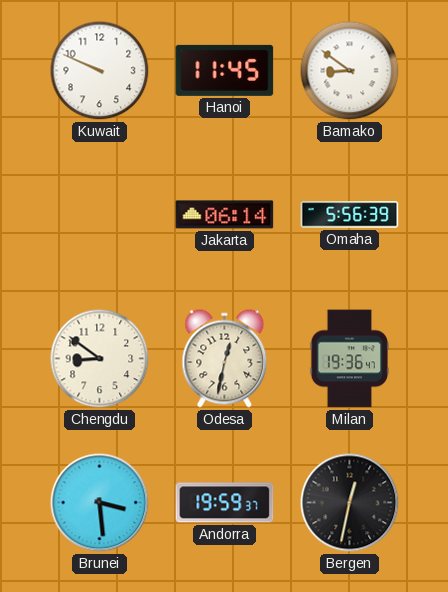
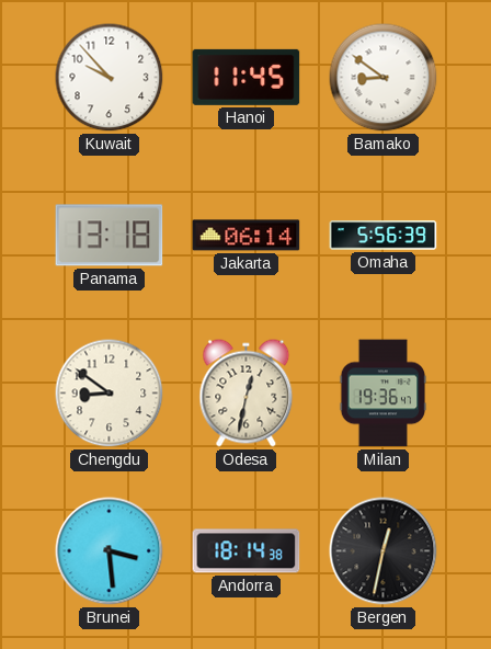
Kuwait: 9:49 -> 9:53 (110, 78)
Panama: none -> 13:18 (110, 236)
Andorra: 19:59 -> 18:14 (247, 551)
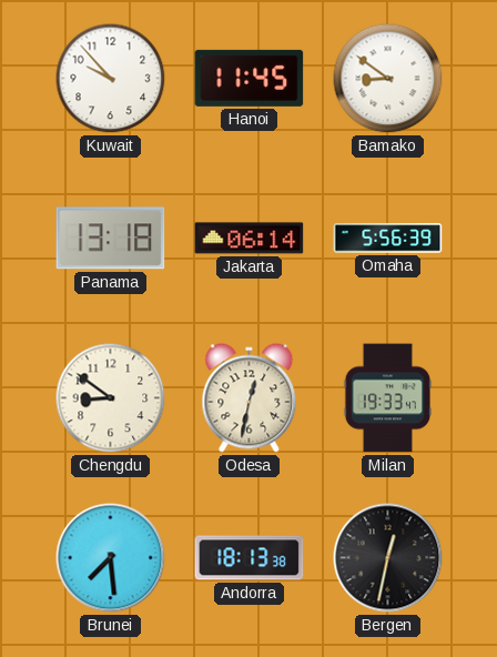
Milan: 19:36 -> 19:33 (388, 398)
Brunei: 3:29 -> 7:29 (111, 558)
Andorra: 18:14 -> 18:13 (250, 558)
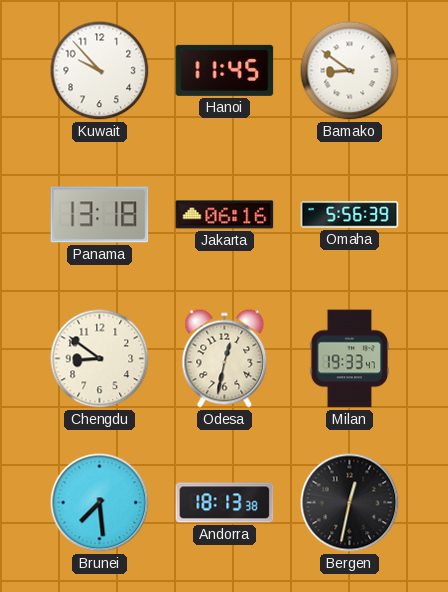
Jakarta: 06:14 -> 06:16 (225, 215)
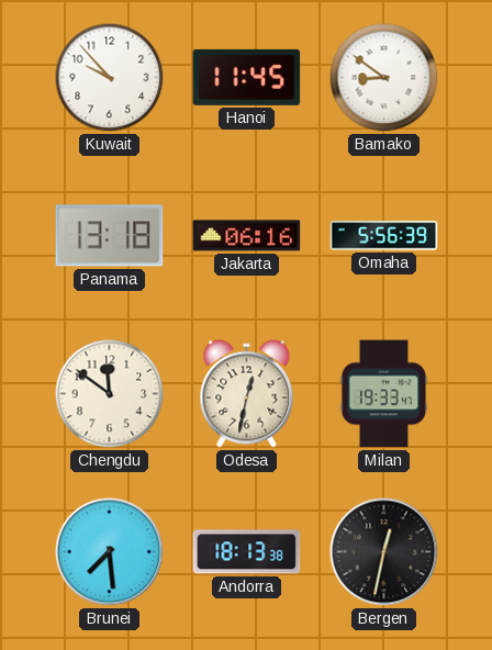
Chengdu: 8:51 -> 11:51 (110, 394)
